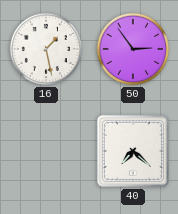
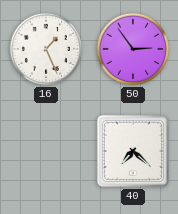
16: 1:28 -> 1:26 (46, 49)
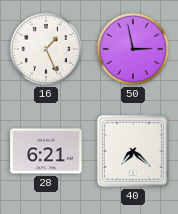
50: 2:54 -> 2:58 (133, 49)
28: none -> 6:21 (46, 151)
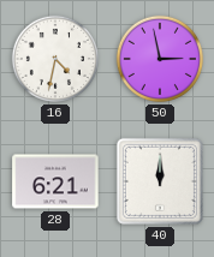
16: 1:26 -> 4:32 (55, 59)
40: 7:22 -> 12:00 (160, 181)
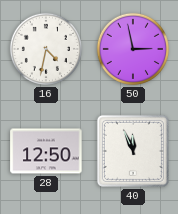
28: 6:21 -> 12:50 (46, 151)
40: 12:00 -> 11:56 (133, 151)
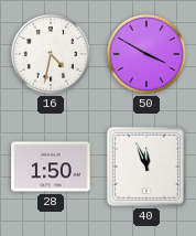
50: 2:58 -> 3:50 (146, 54)
28: 12:50 -> 1:50 (51, 167)
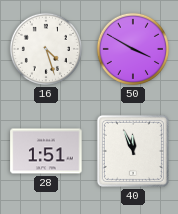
16: 4:32 -> 4:27 (46, 49)
28: 1:50 -> 1:51 (46, 151)
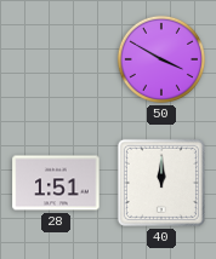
16: 4:27 -> none (46, 49)
40: 11:56 -> 12:00 (161, 183)
